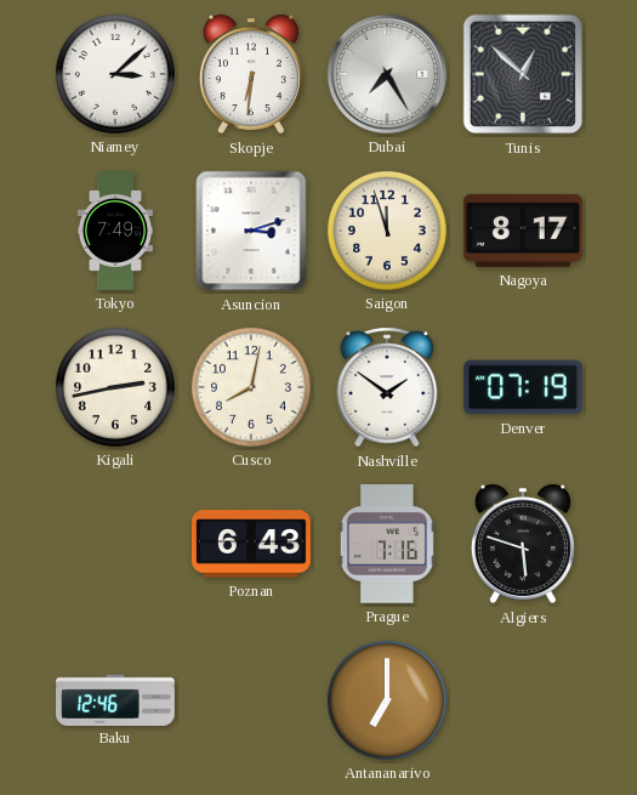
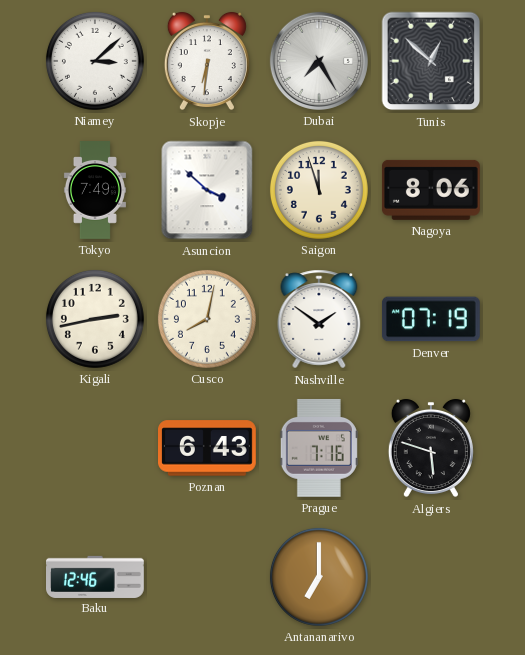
Asuncion: 3:12 -> 3:52 (207, 190)
Nagoya: 8:17 -> 8:06 (431, 190)
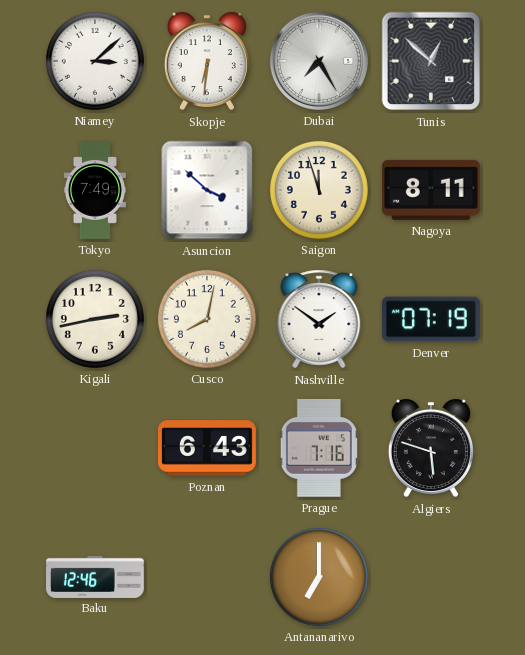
Nagoya: 8:06 -> 8:11 (431, 190)
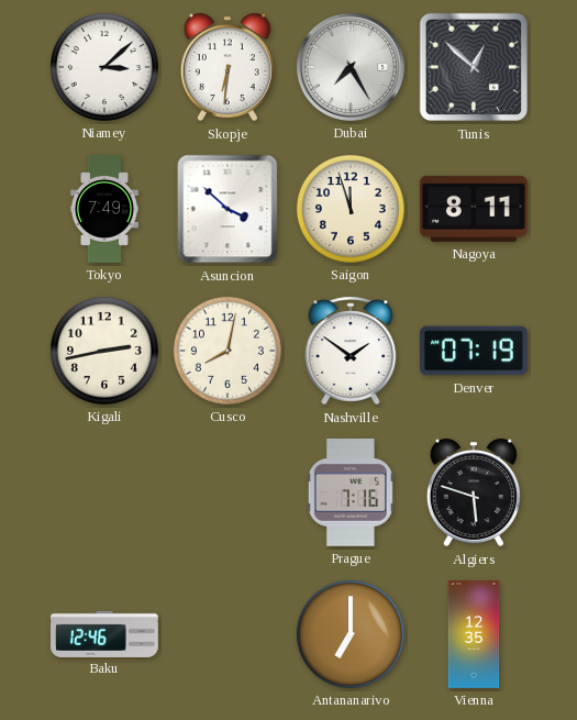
Poznan: 6:43 -> none (208, 448)
Vienna: none -> 12:35 (474, 634)
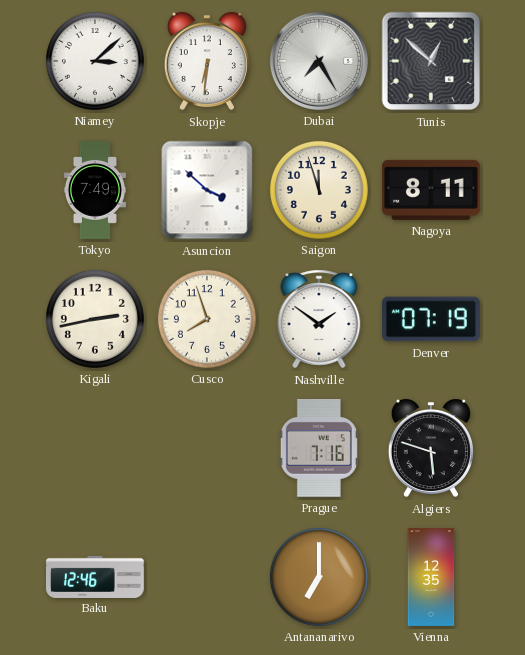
Cusco: 8:02 -> 7:57 (207, 319)
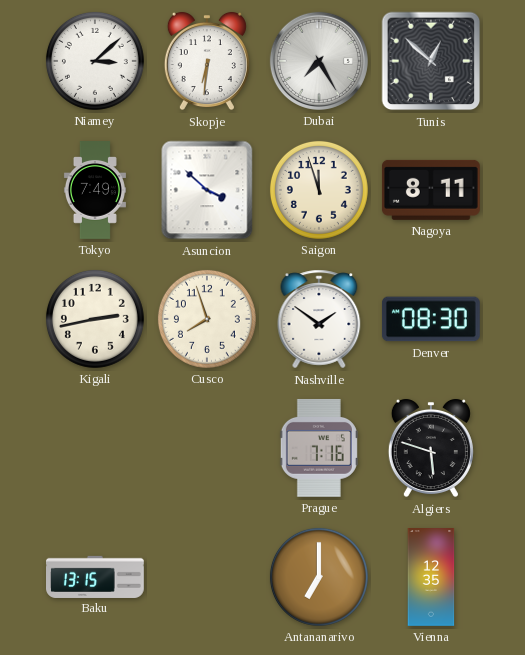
Denver: 07:19 -> 08:30 (431, 319)
Baku: 12:46 -> 13:15 (96, 576)
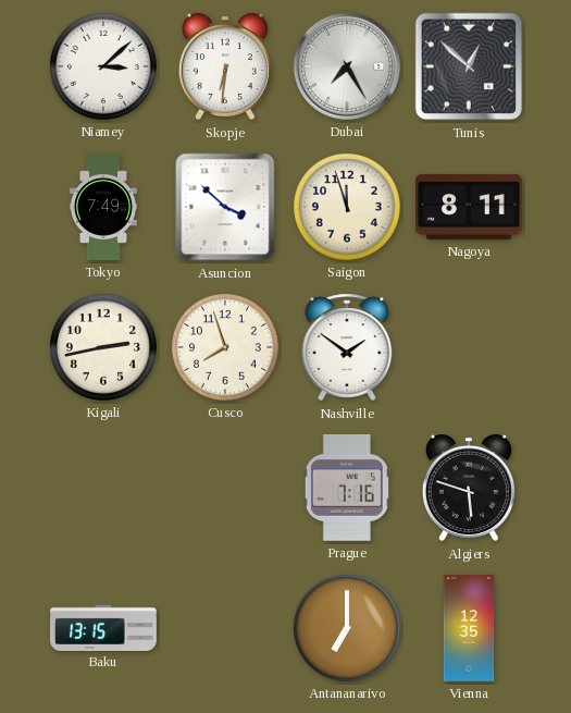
Denver: 08:30 -> none (431, 319)
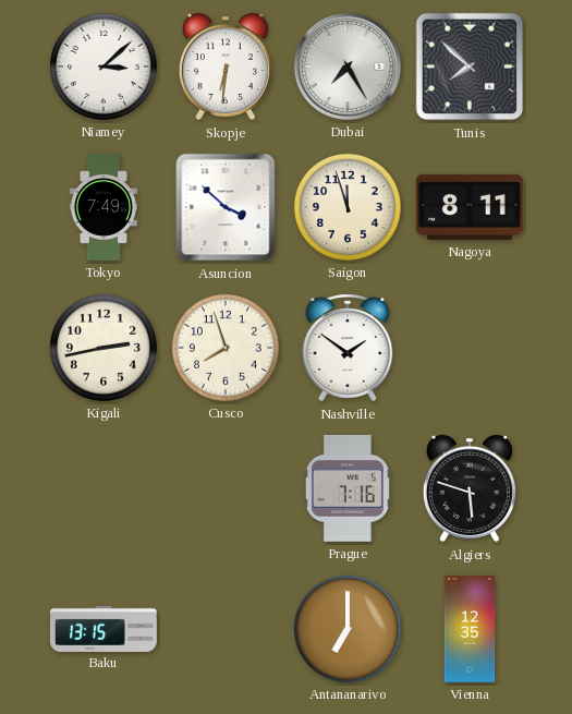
Tunis: 12:52 -> 7:52 (470, 66)
